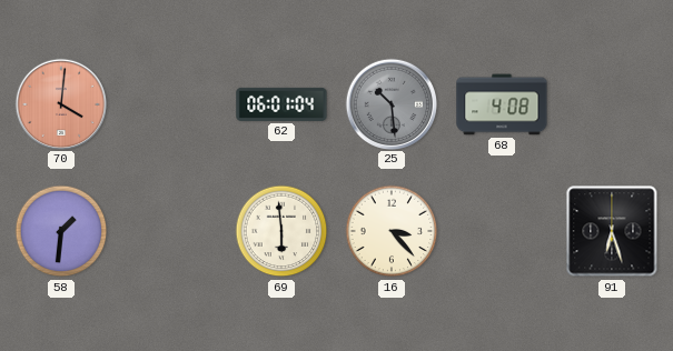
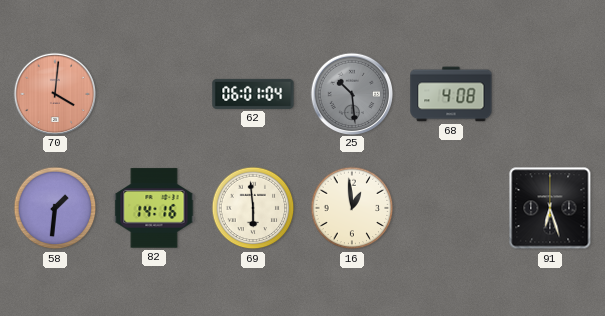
82: none -> 14:16 (154, 208)
16: 3:23 -> 12:59 (352, 208)
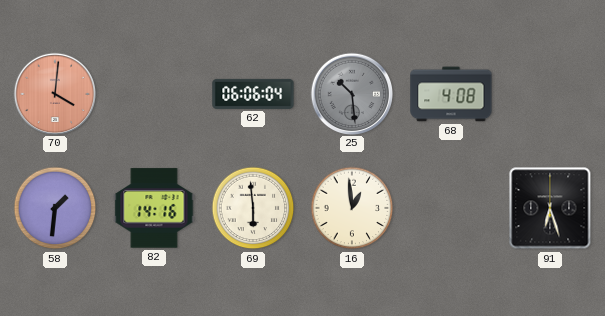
62: 06:01 -> 06:06 (253, 94)
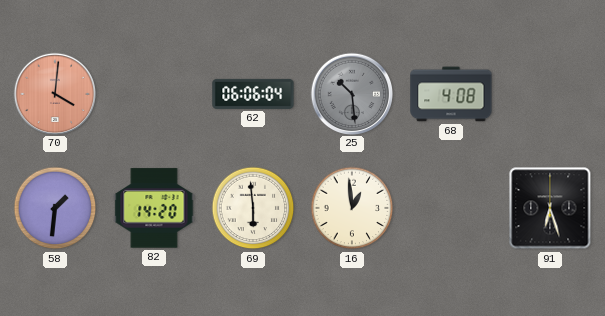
82: 14:16 -> 14:20 (154, 208)
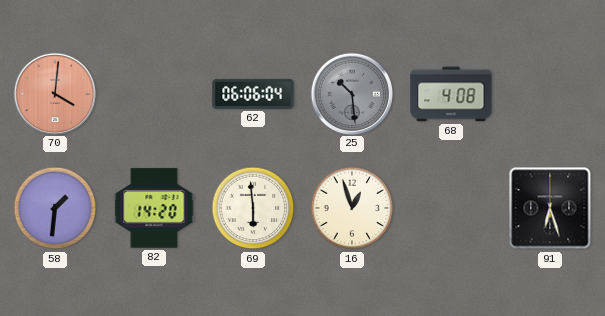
16: 12:59 -> 12:57 (352, 208)
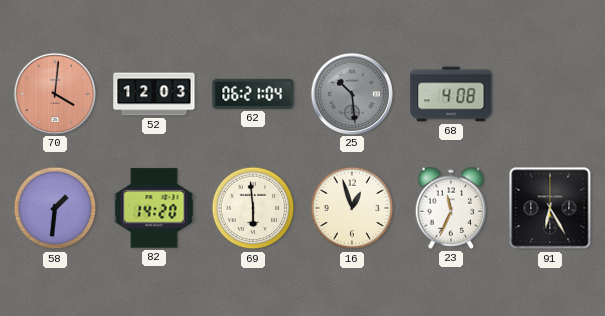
52: none -> 12:03 (154, 94)
62: 06:06 -> 06:21 (253, 94)
23: none -> 11:34 (451, 208)
91: 6:27 -> 6:25 (550, 208)
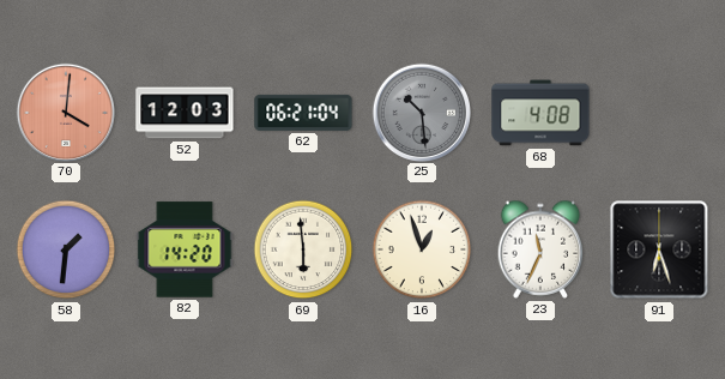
91: 6:25 -> 6:27 (659, 249)
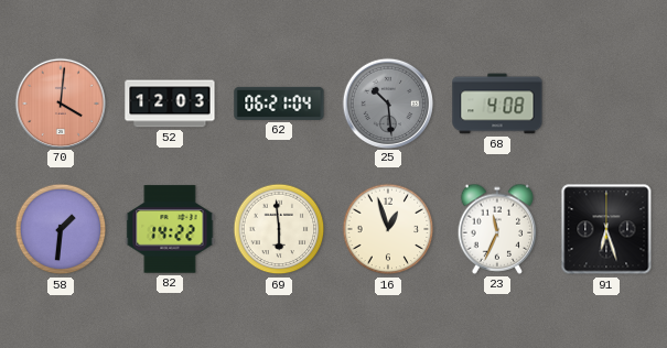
82: 14:20 -> 14:22 (170, 229)
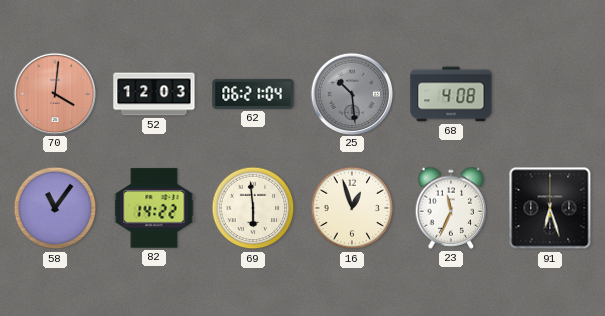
58: 1:31 -> 11:06 (55, 208)
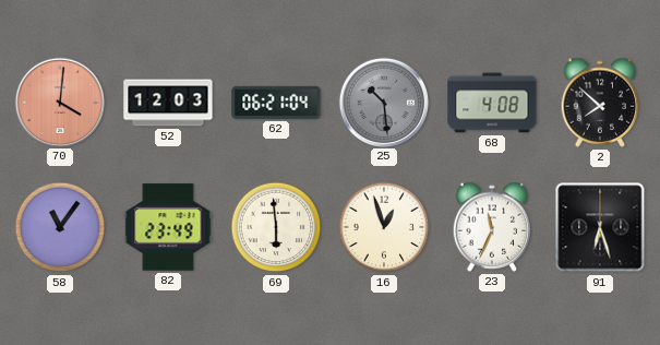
2: none -> 7:52 (600, 103)
82: 14:22 -> 23:49 (168, 227)
